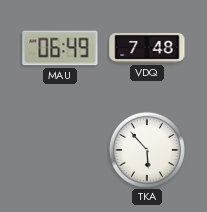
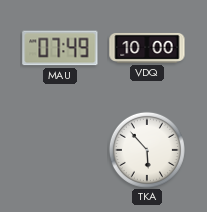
MAU: 06:49 -> 07:49 (60, 48)
VDQ: 7:48 -> 10:00 (147, 48)
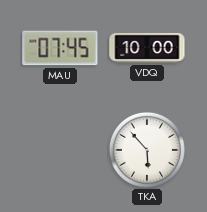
MAU: 07:49 -> 07:45 (60, 48)
